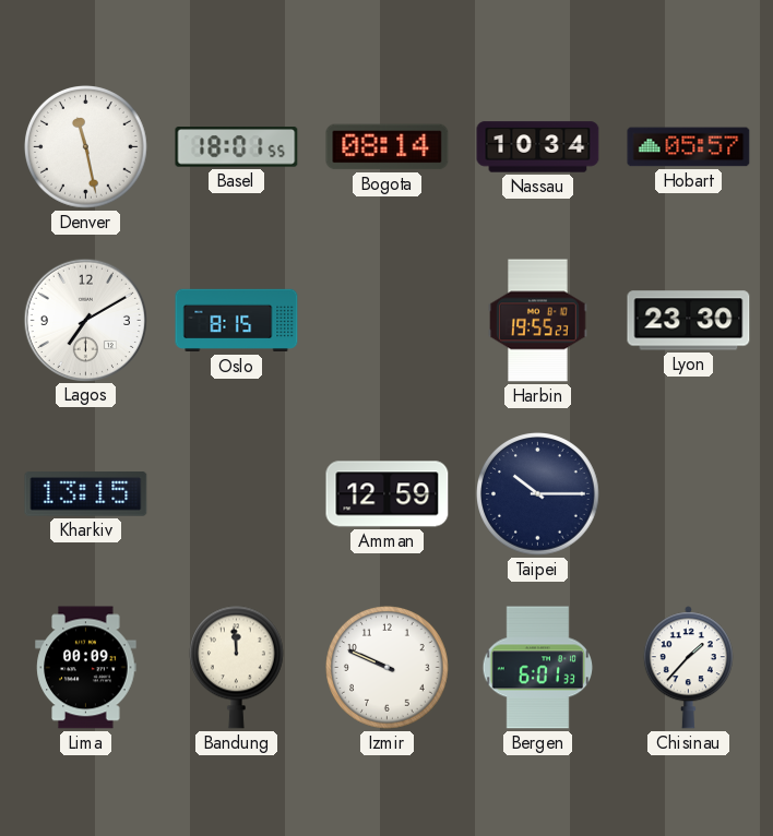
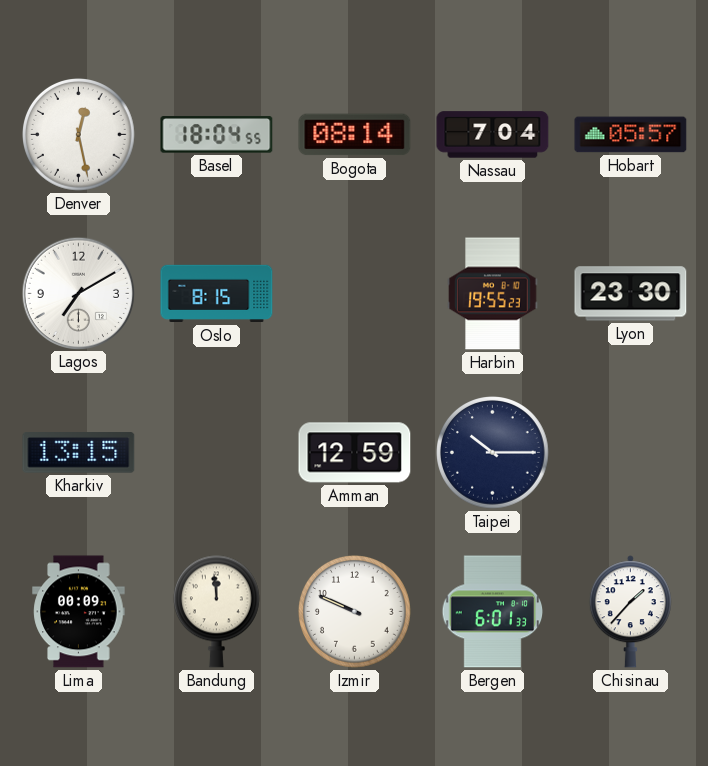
Denver: 11:28 -> 12:28 (79, 135)
Basel: 18:01 -> 18:04 (217, 135)
Nassau: 10:34 -> 7:04 (493, 135)
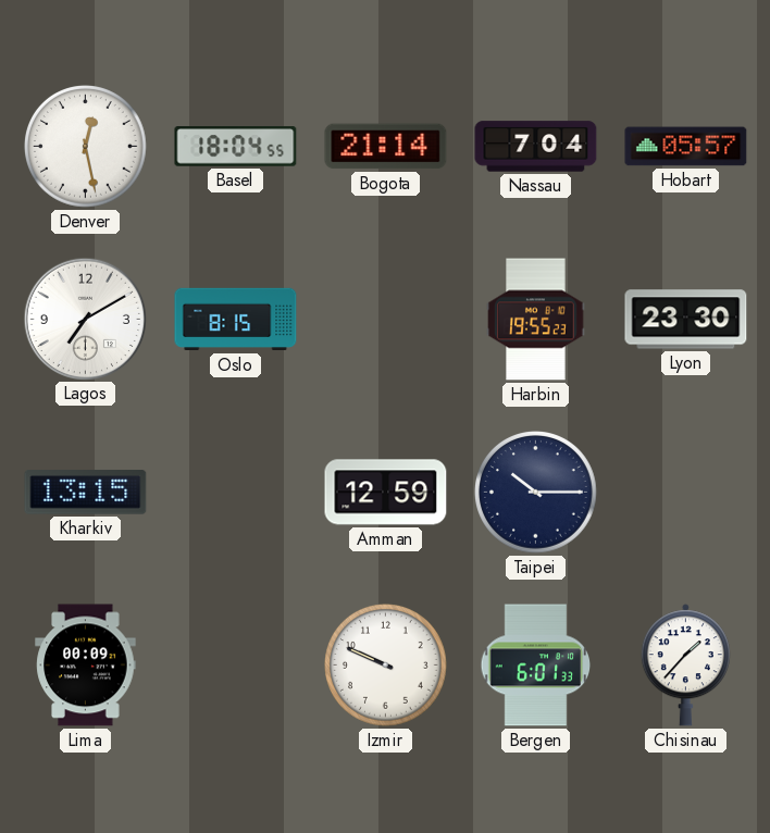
Bogota: 08:14 -> 21:14 (386, 147)
Bandung: 11:59 -> none (216, 611)
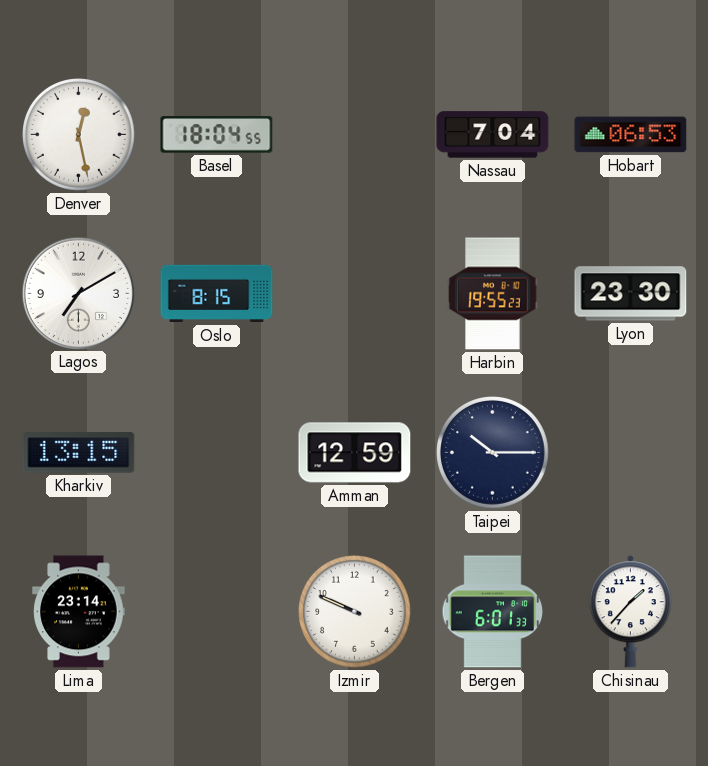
Bogota: 21:14 -> none (386, 147)
Hobart: 05:57 -> 06:53 (631, 135)
Lima: 00:09 -> 23:14 (79, 612)
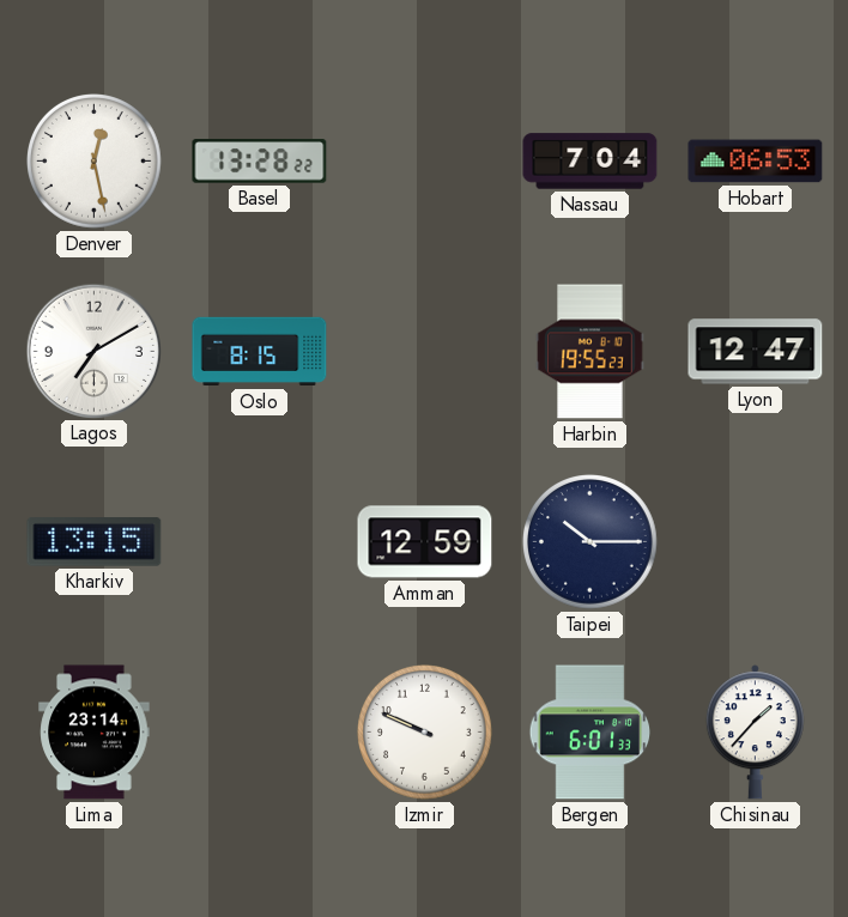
Basel: 18:04 -> 13:28 (260, 162)
Lyon: 23:30 -> 12:47 (756, 352)
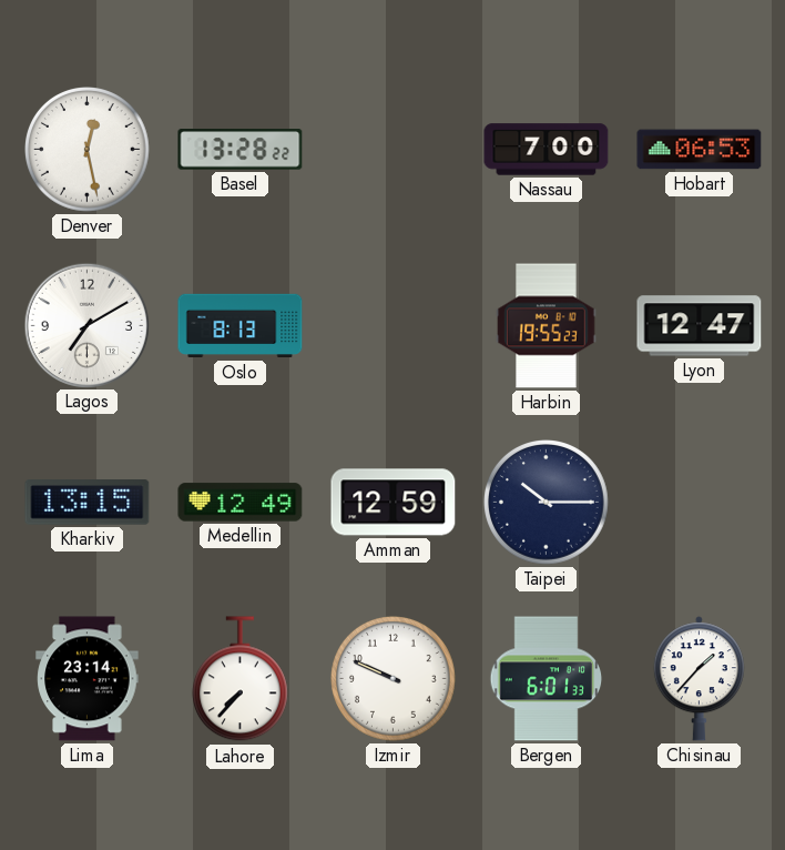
Nassau: 7:04 -> 7:00 (547, 150)
Oslo: 8:15 -> 8:13 (241, 326)
Medellin: none -> 12:49 (241, 503)
Lahore: none -> 7:37 (239, 679)
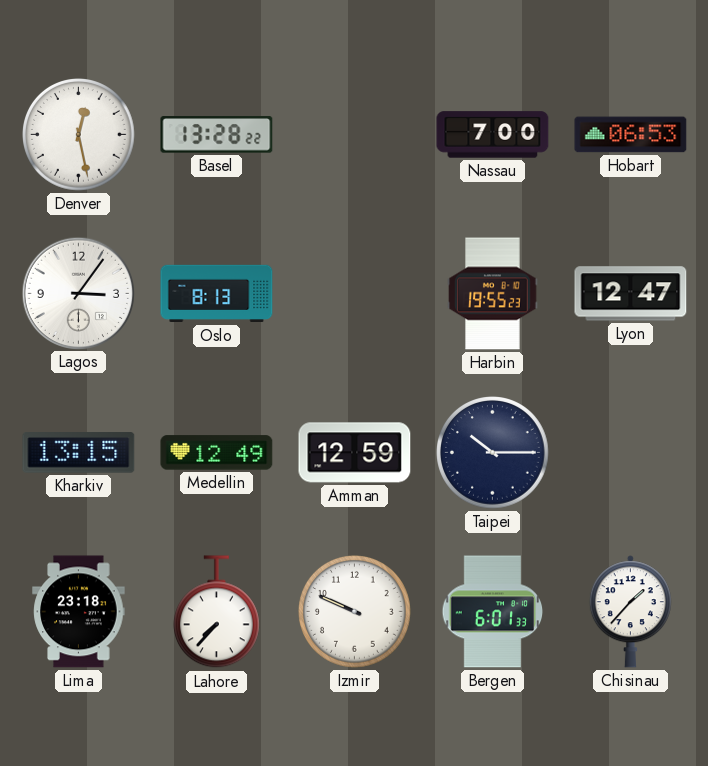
Lagos: 7:10 -> 3:06 (78, 293)
Lima: 23:14 -> 23:18 (79, 612)
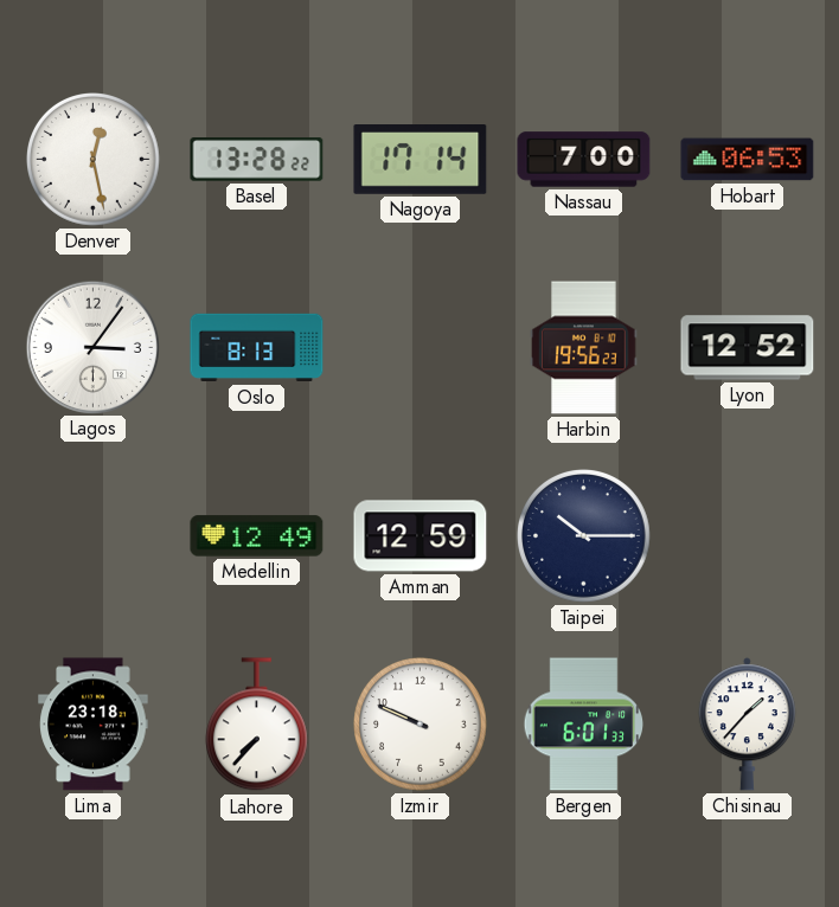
Nagoya: none -> 17:14 (421, 160)
Harbin: 19:55 -> 19:56 (584, 348)
Lyon: 12:47 -> 12:52 (748, 348)
Kharkiv: 13:15 -> none (79, 453)
